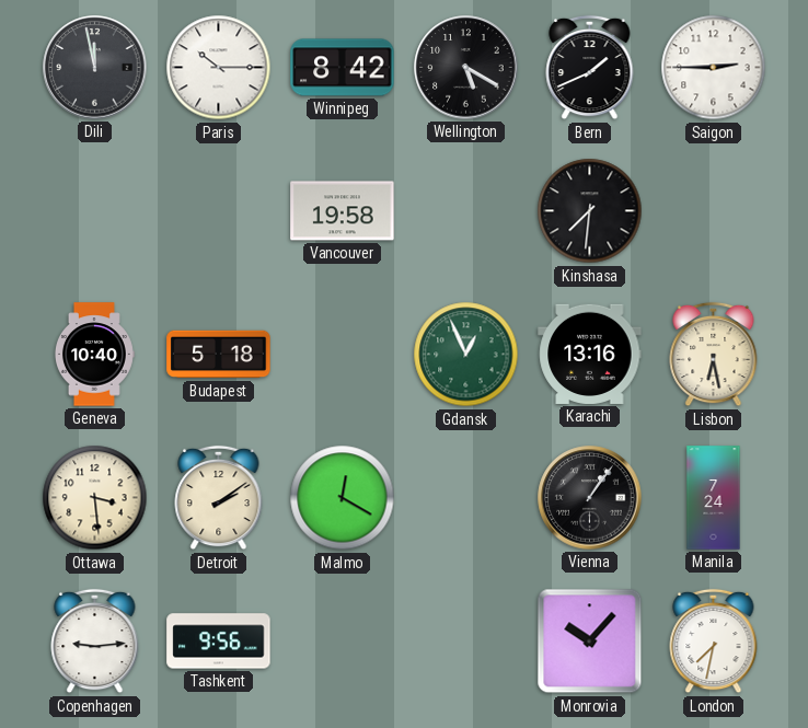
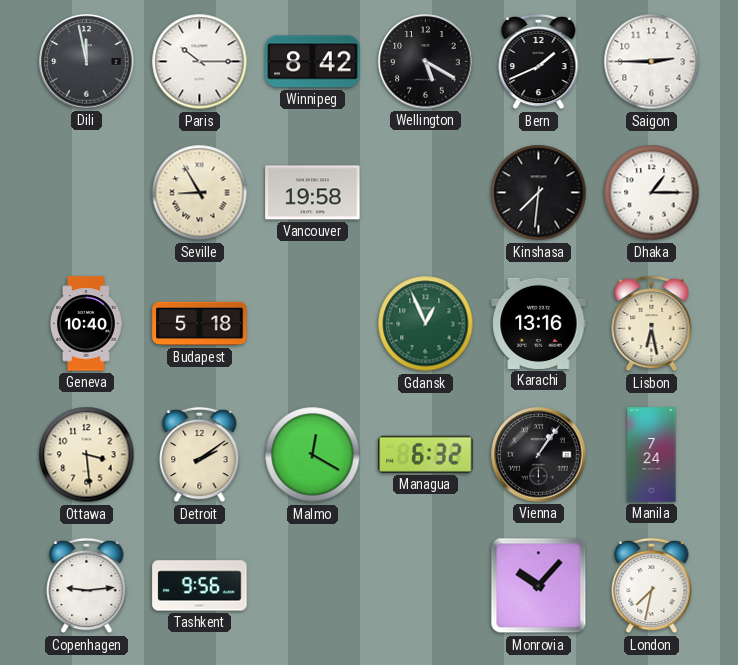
Seville: none -> 8:55 (200, 193)
Dhaka: none -> 1:15 (652, 193)
Managua: none -> 6:32 (426, 454)
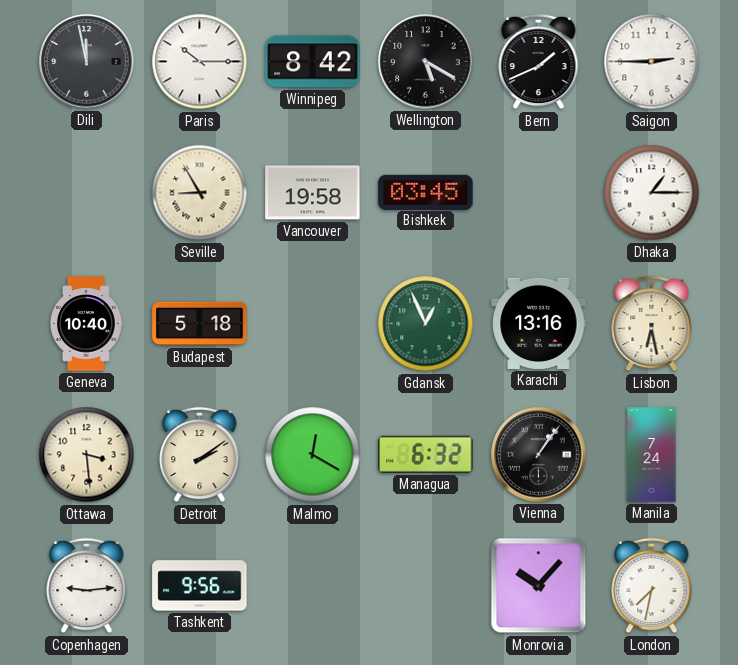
Bishkek: none -> 03:45 (426, 192)
Kinshasa: 7:31 -> none (539, 193)
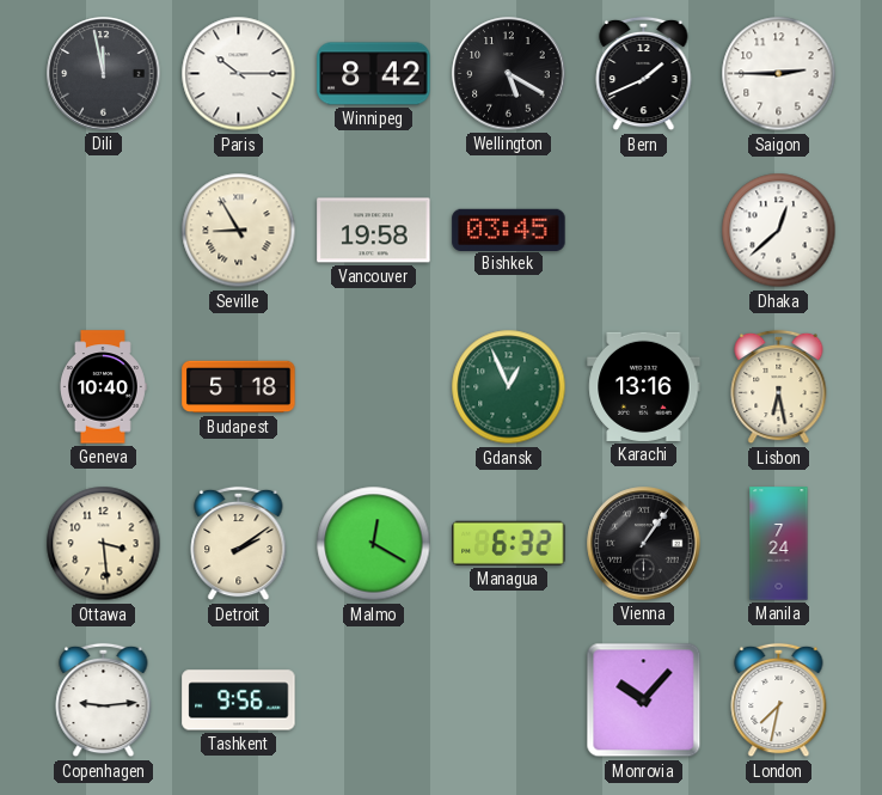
Dhaka: 1:15 -> 12:38 (779, 231)
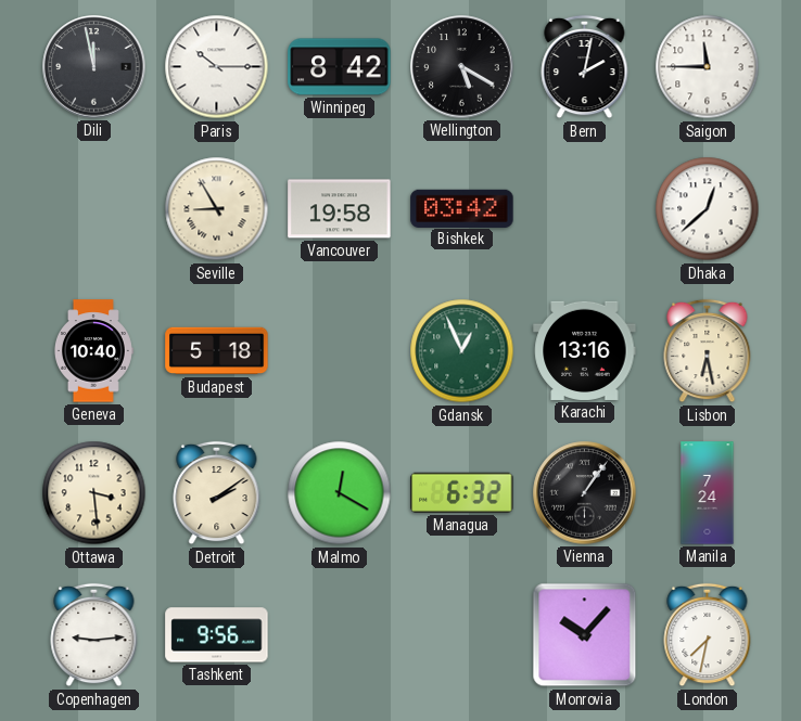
Bern: 1:41 -> 2:02 (585, 67)
Saigon: 2:45 -> 11:45 (708, 67)
Bishkek: 03:45 -> 03:42 (462, 208)
